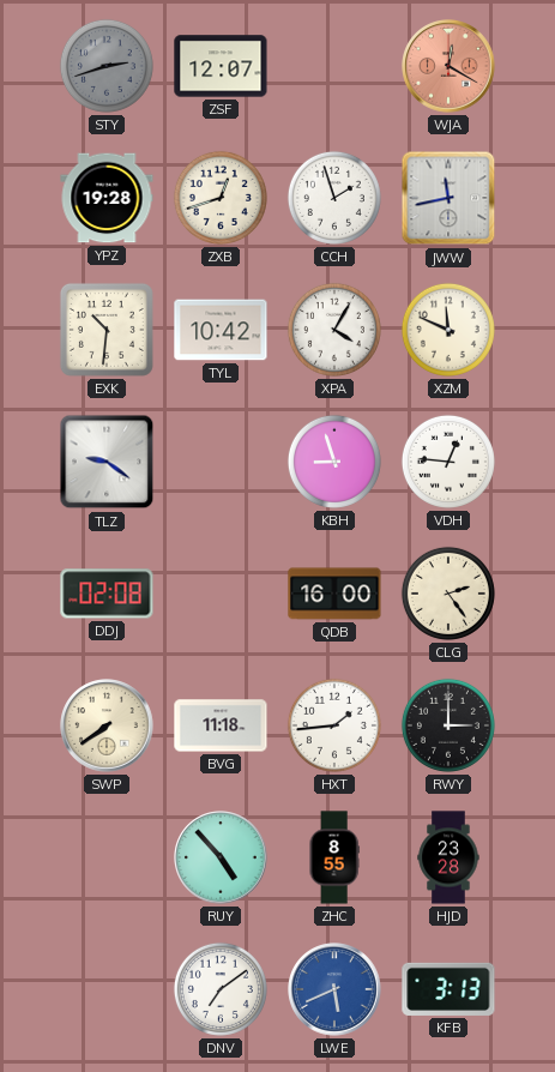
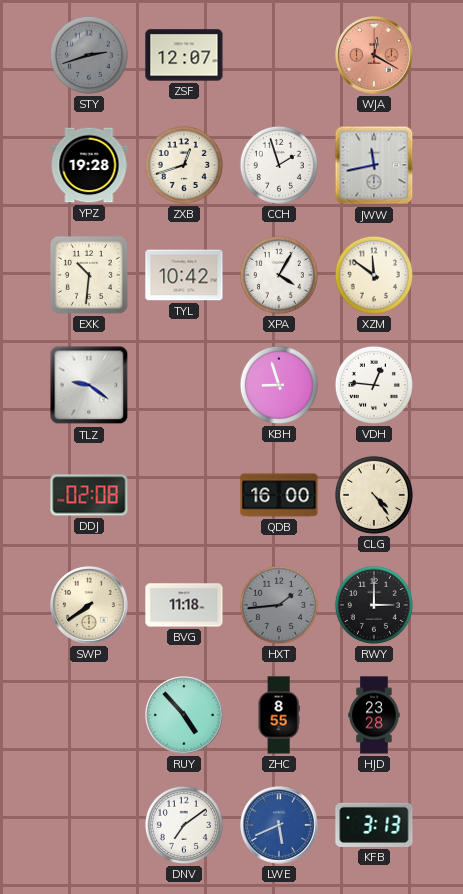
XZM: 11:49 -> 11:51 (374, 275)
CLG: 2:24 -> 4:24 (374, 495)
HXT dial: white -> grey (279, 605)
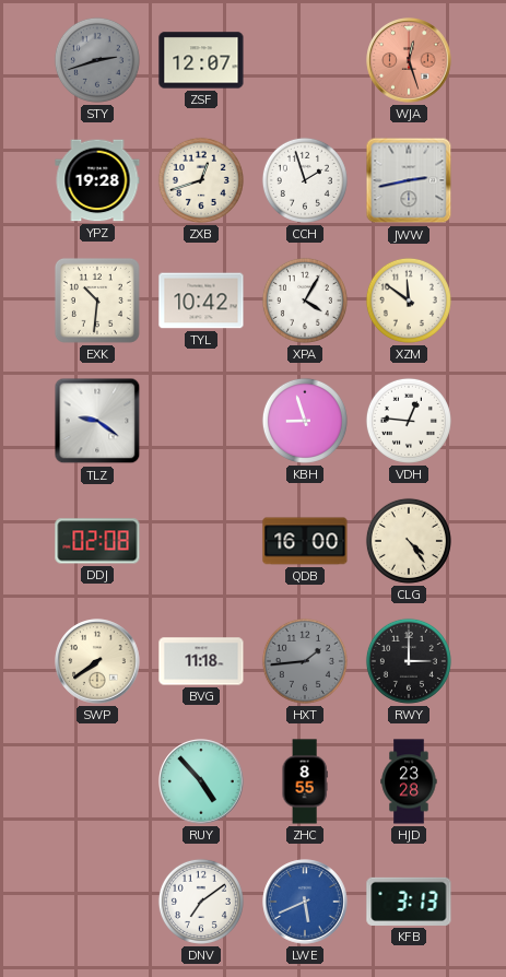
WJA: 12:20 -> 12:27 (409, 60)
JWW: 11:43 -> 2:43 (409, 180)
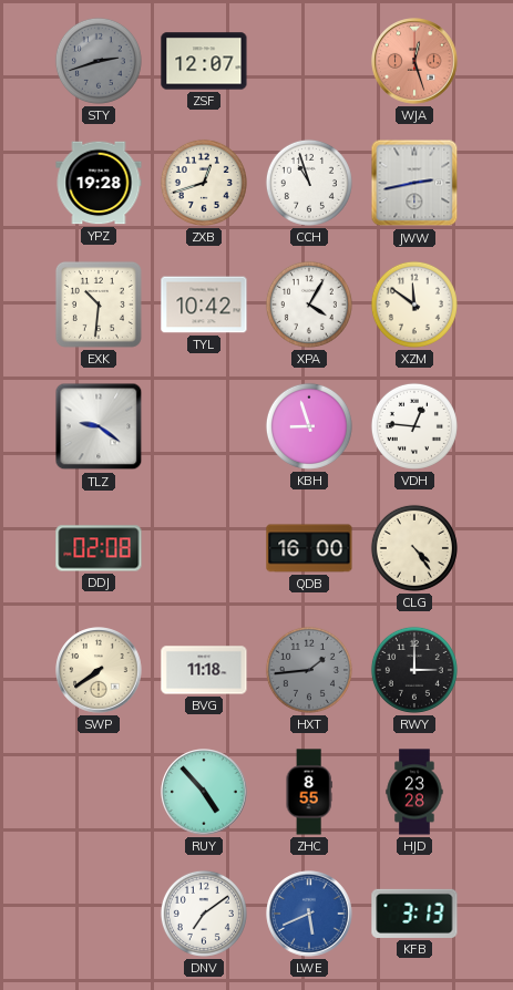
CCH: 1:57 -> 10:57 (309, 183)
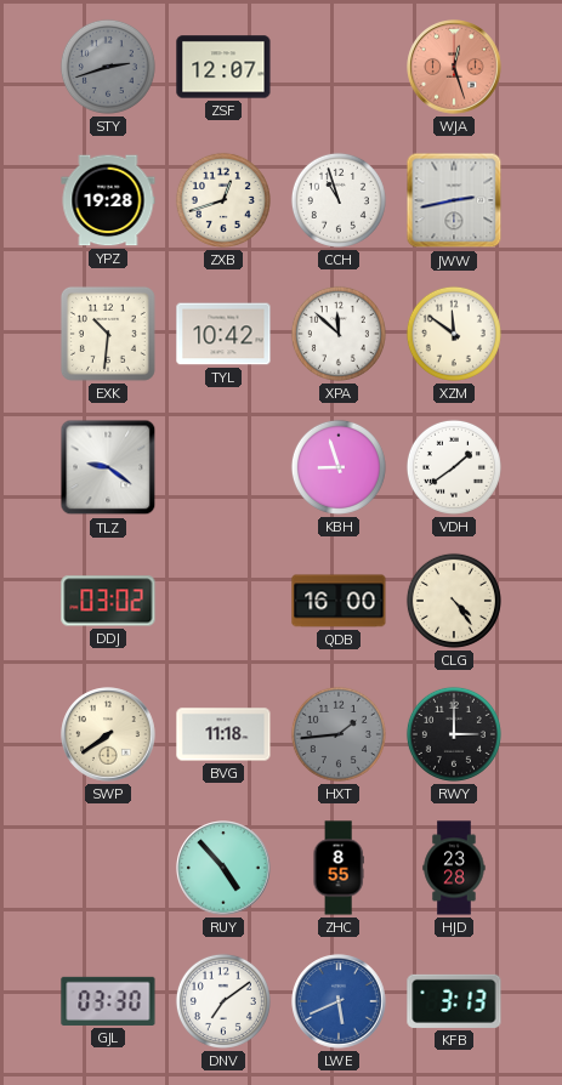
XPA: 4:05 -> 11:52 (339, 334)
VDH: 12:46 -> 1:39 (454, 467)
DDJ: 02:08 -> 03:02 (108, 601)
GJL: none -> 03:30 (108, 1001)
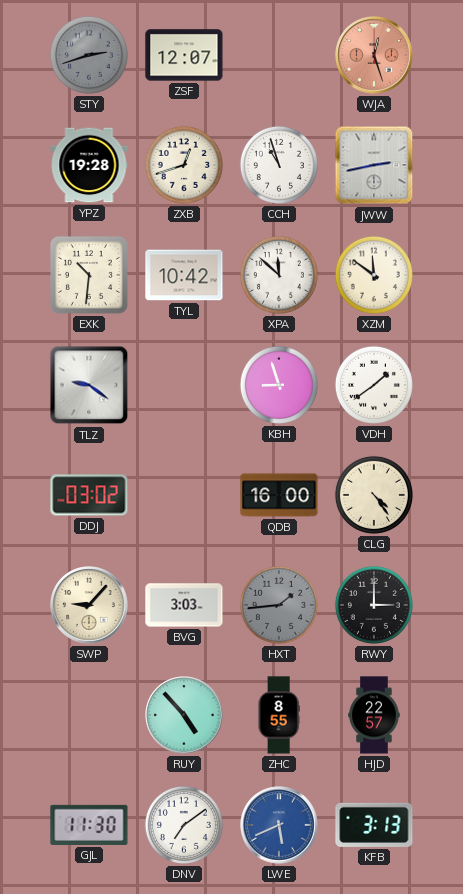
SWP: 7:39 -> 9:07 (89, 605)
BVG: 11:18 -> 3:03 (184, 605)
HJD: 23:28 -> 22:57 (374, 715)
GJL: 03:30 -> 11:30 (89, 825)
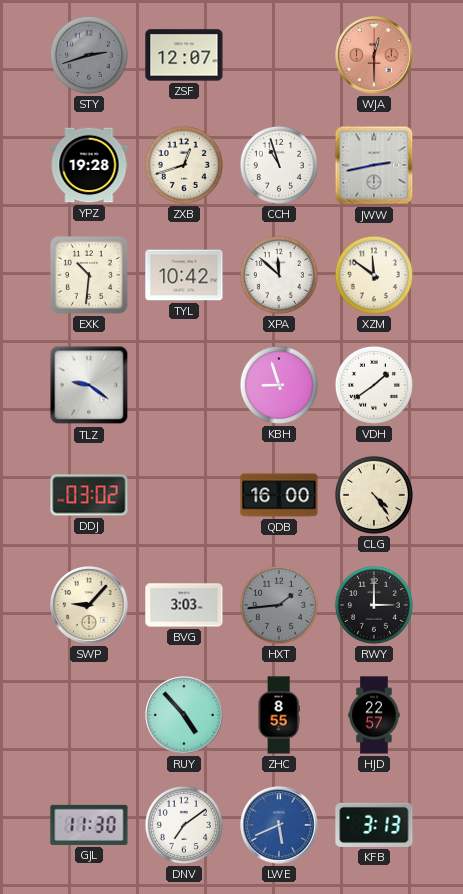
WJA: 12:27 -> 12:30 (374, 55)
